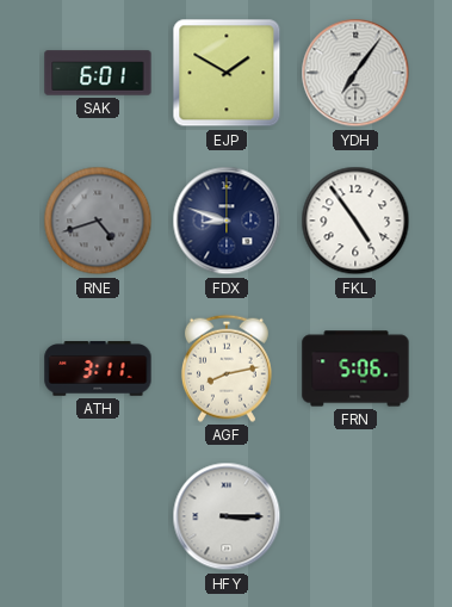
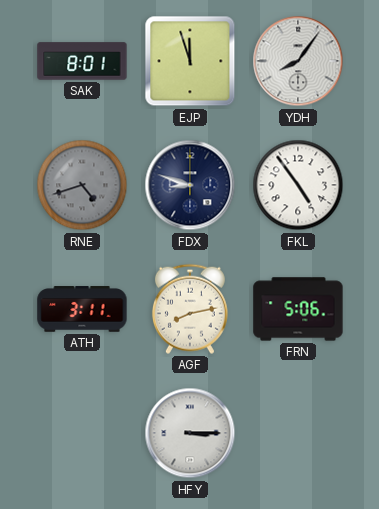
SAK: 6:01 -> 8:01 (82, 61)
EJP: 1:50 -> 11:57 (190, 61)
YDH: 7:06 -> 8:06 (298, 61)
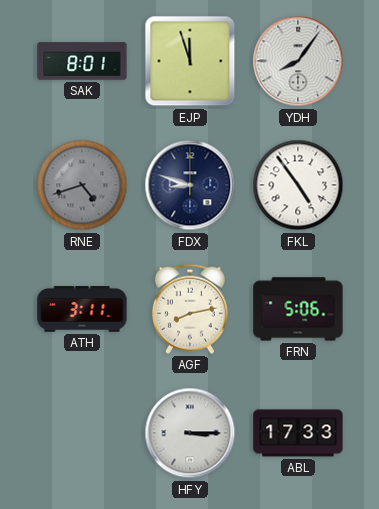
ABL: none -> 17:33 (298, 433)
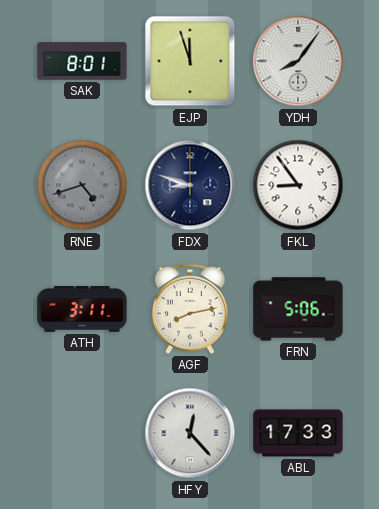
FKL: 4:54 -> 8:54 (298, 185)
HFY: 3:15 -> 12:23 (190, 433)
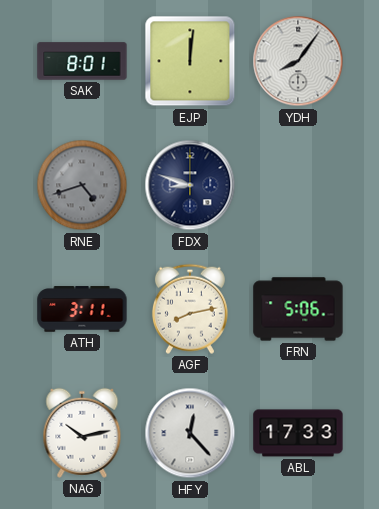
EJP: 11:57 -> 12:01 (190, 61)
FKL: 8:54 -> none (298, 185)
NAG: none -> 10:13 (82, 433)
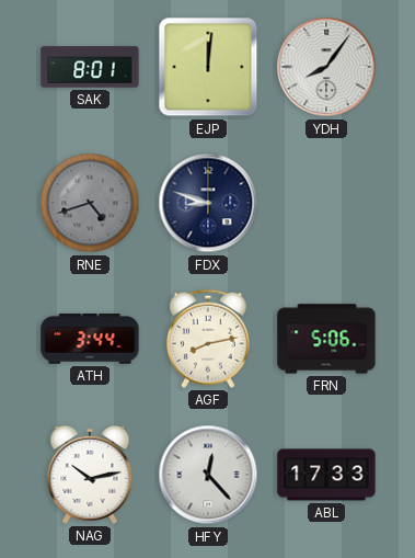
ATH: 3:11 -> 3:44 (90, 339)
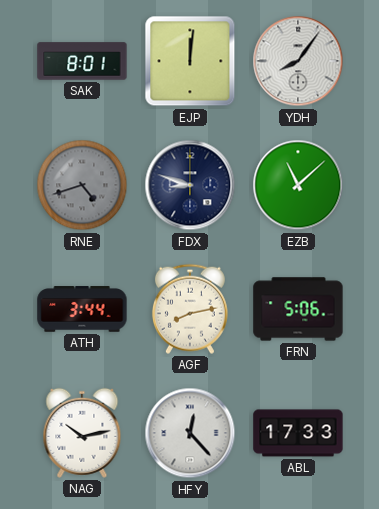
EZB: none -> 11:08 (298, 185)
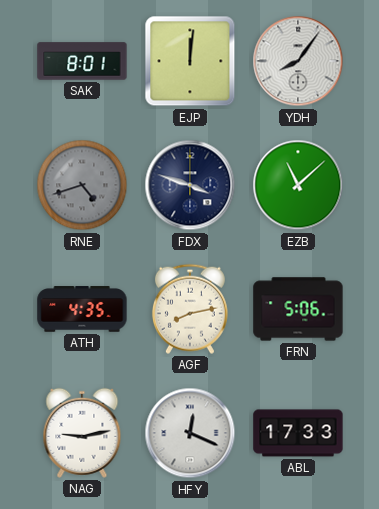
FDX: 8:48 -> 3:48 (190, 185)
ATH: 3:44 -> 4:35 (82, 309)
NAG: 10:13 -> 9:13 (82, 433)
HFY: 12:23 -> 12:19 (190, 433)
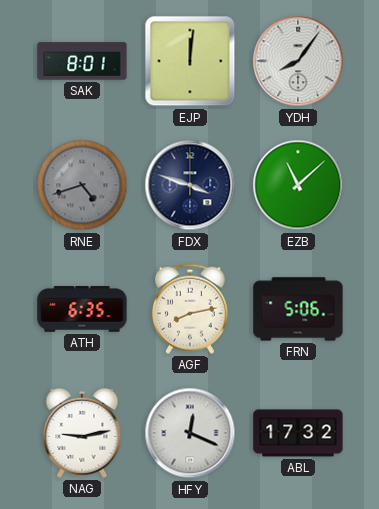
ATH: 4:35 -> 6:35 (82, 309)
ABL: 17:33 -> 17:32 (298, 433)
